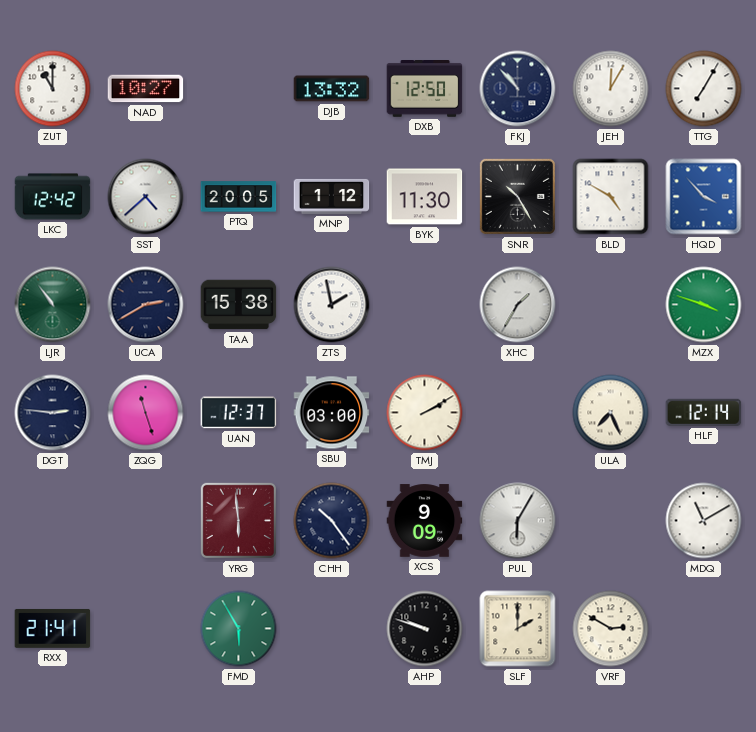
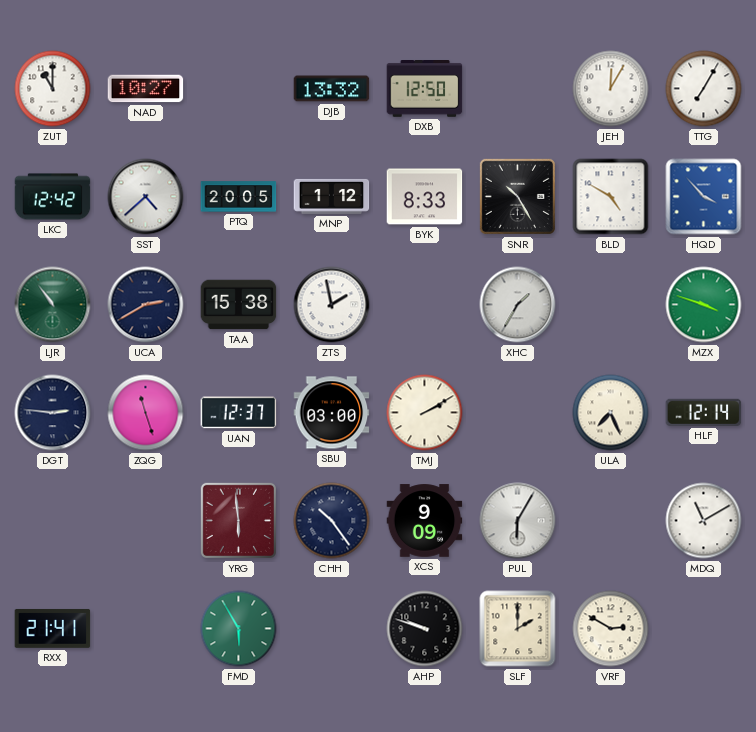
FKJ: 10:53 -> none (518, 89)
BYK: 11:30 -> 8:33 (425, 197)
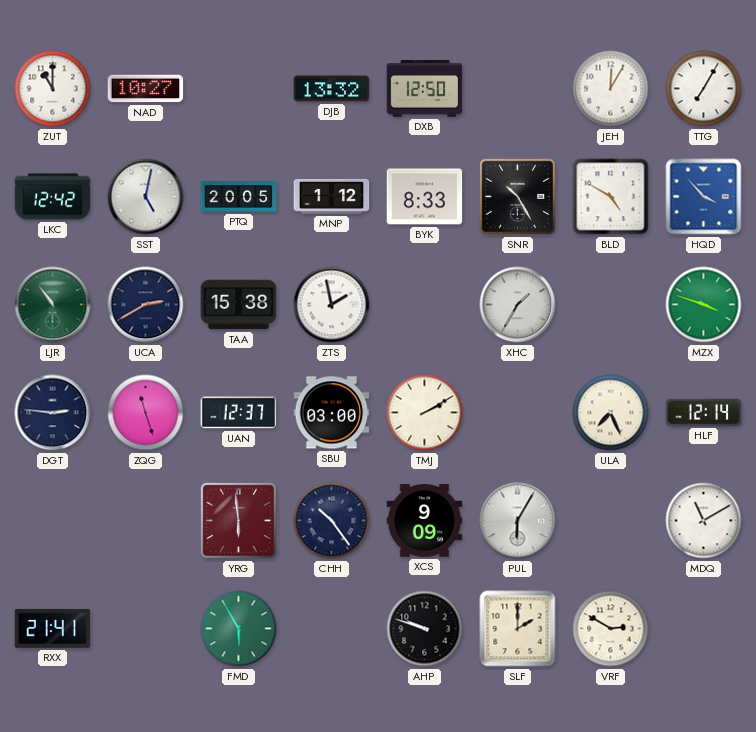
SST: 4:38 -> 5:02 (146, 197)
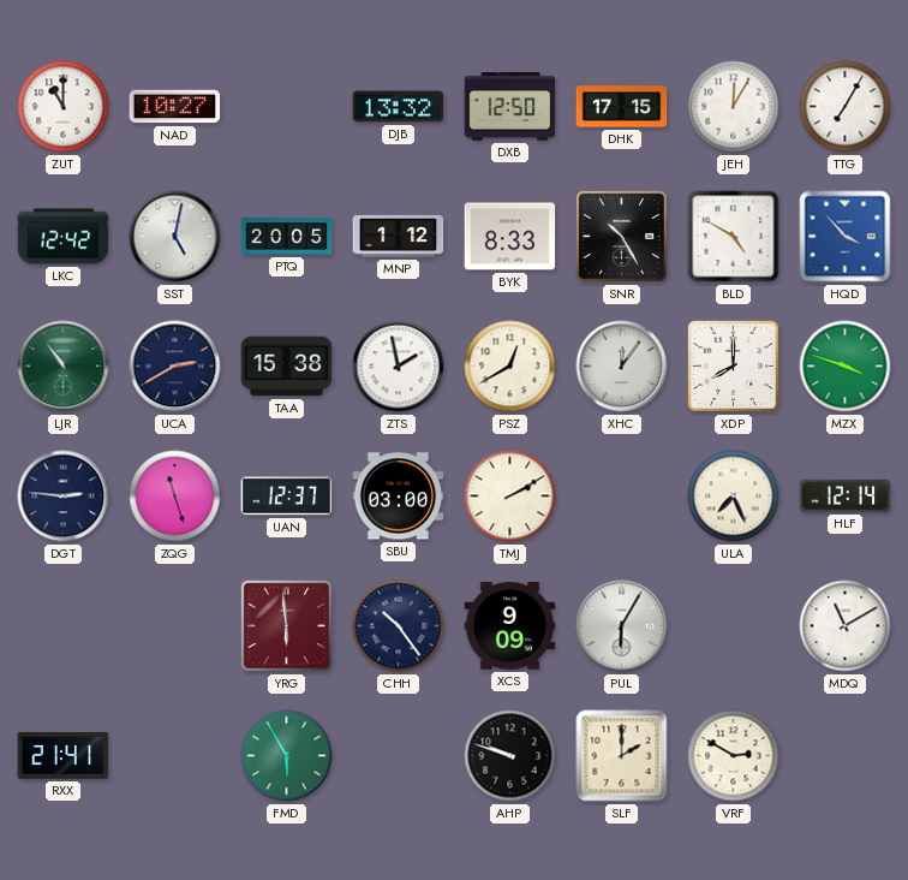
DHK: none -> 17:15 (622, 107)
PSZ: none -> 12:40 (510, 367)
XHC: 1:35 -> 12:06 (622, 367)
XDP: none -> 8:00 (733, 365)
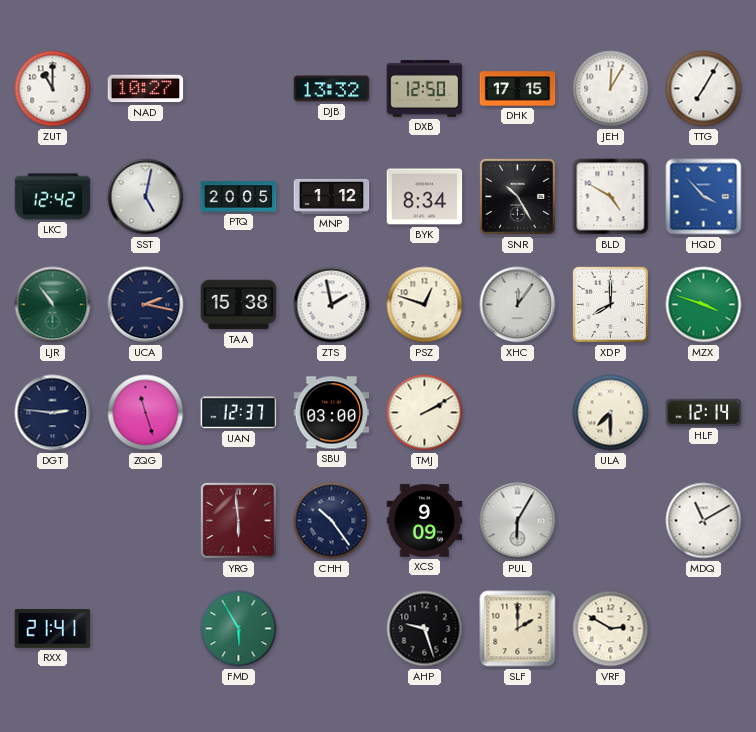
BYK: 8:33 -> 8:34 (425, 197)
UCA: 2:40 -> 2:17 (146, 305)
PSZ: 12:40 -> 12:48 (425, 305)
ULA: 7:26 -> 7:30 (611, 413)
AHP: 9:48 -> 9:27 (425, 629)
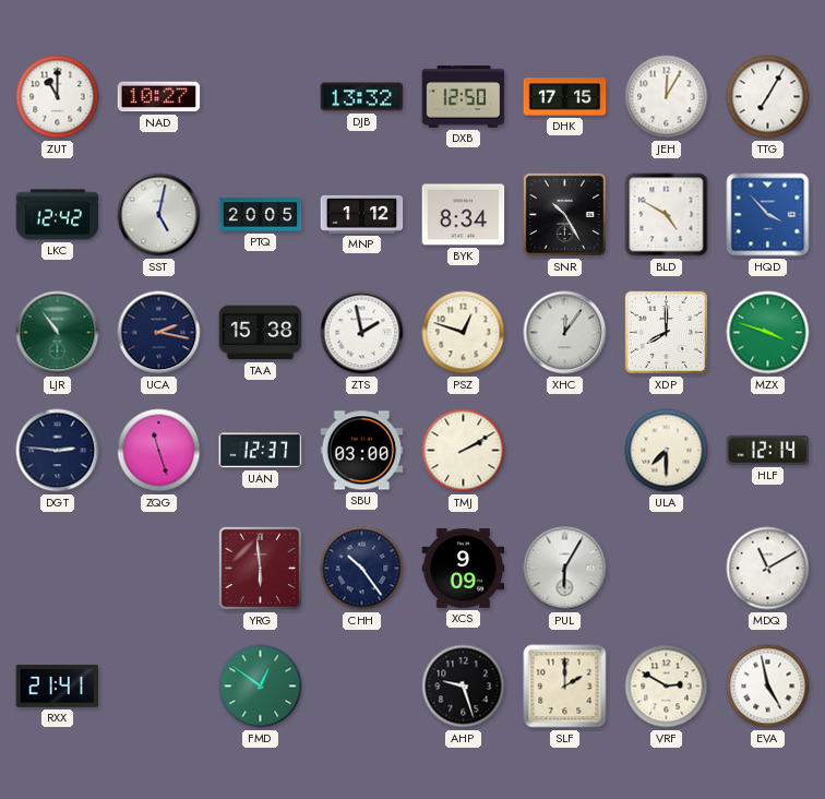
FMD: 5:55 -> 12:51 (261, 687)
EVA: none -> 4:58 (768, 687)
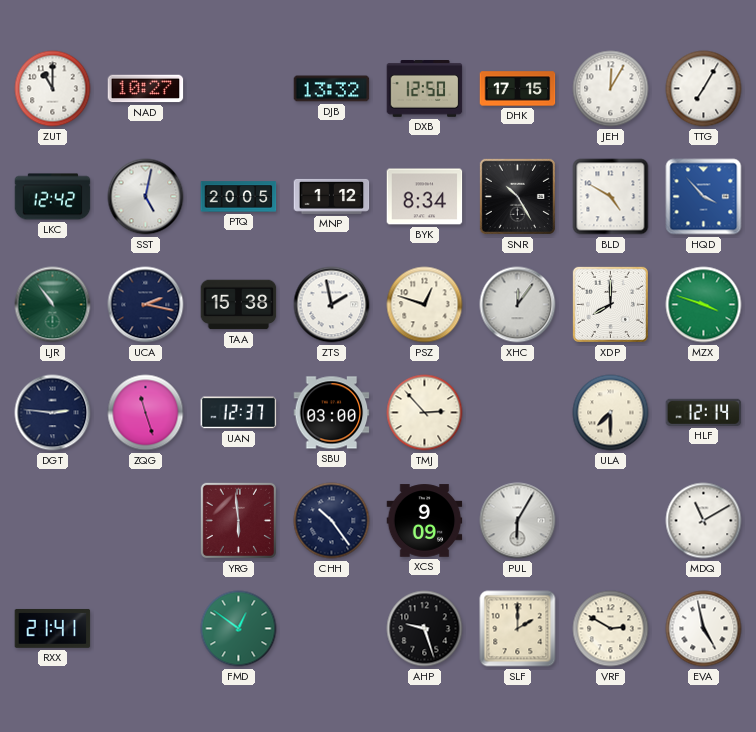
TMJ: 2:10 -> 2:53 (425, 413)
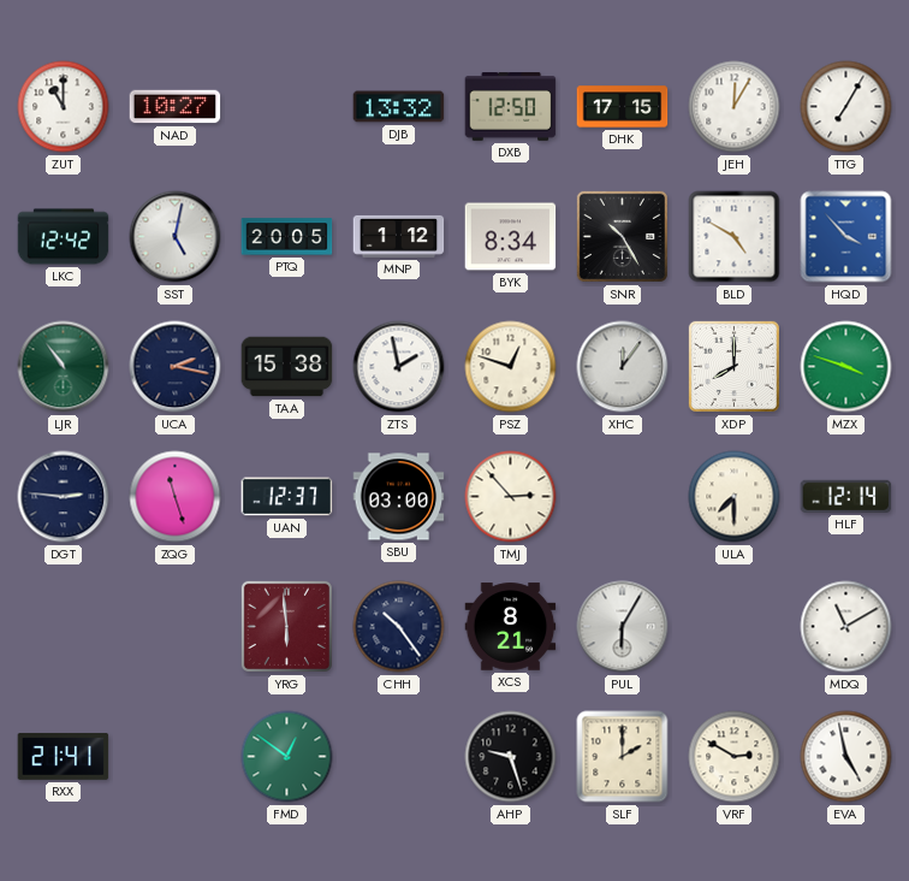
XCS: 9:09 -> 8:21 (511, 627)
